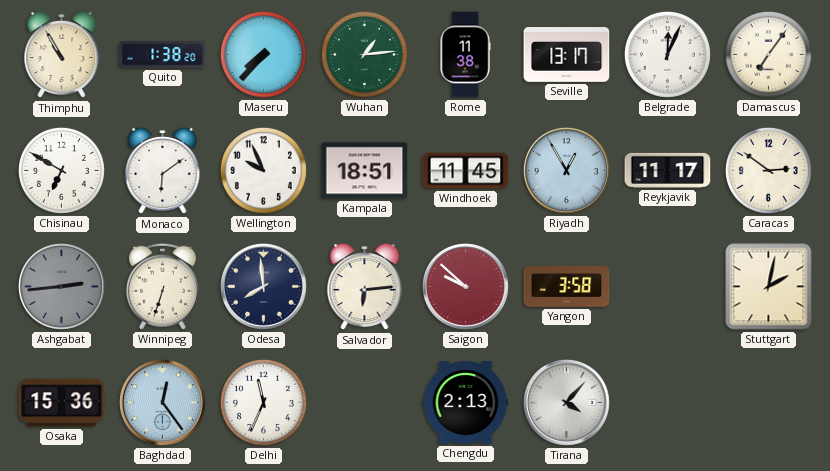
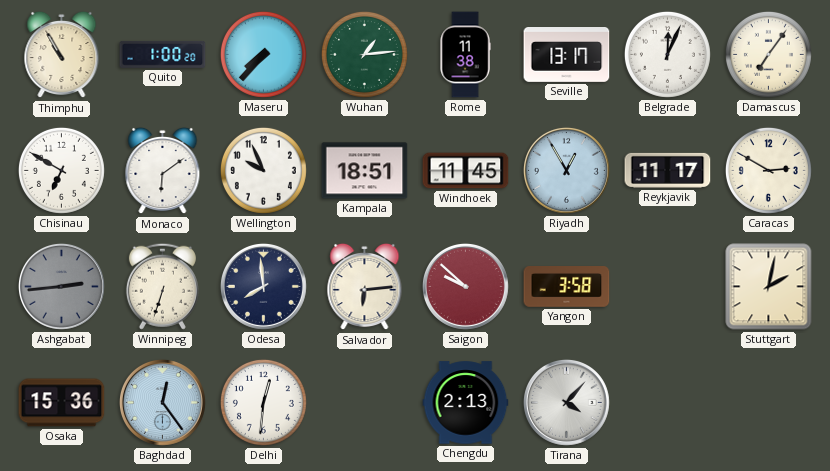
Quito: 1:38 -> 1:00 (163, 54)
Caracas: 2:51 -> 2:50 (768, 170)
Delhi: 11:34 -> 12:31 (263, 402)
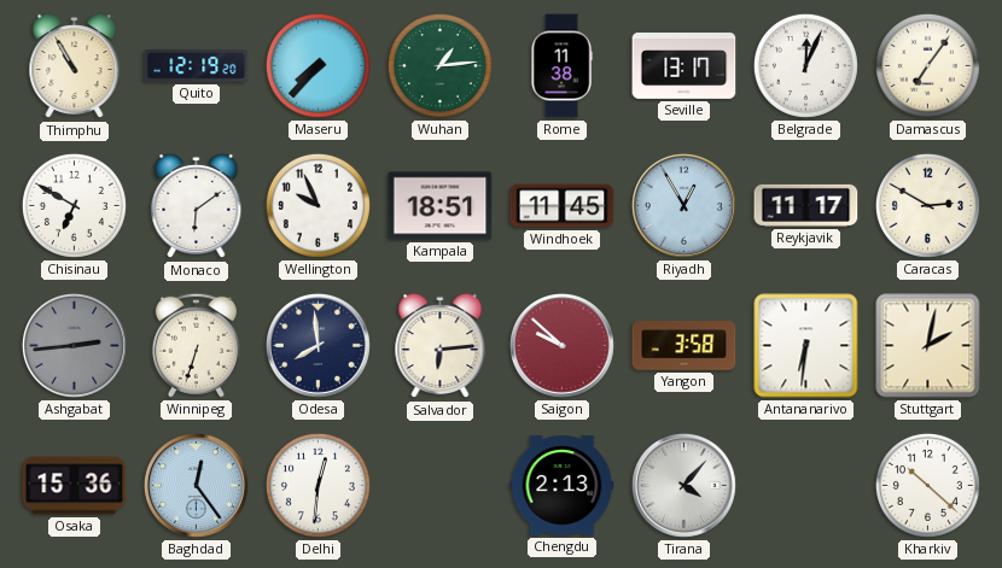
Quito: 1:00 -> 12:19 (197, 65)
Antananarivo: none -> 6:31 (806, 346)
Kharkiv: none -> 10:22 (927, 485)
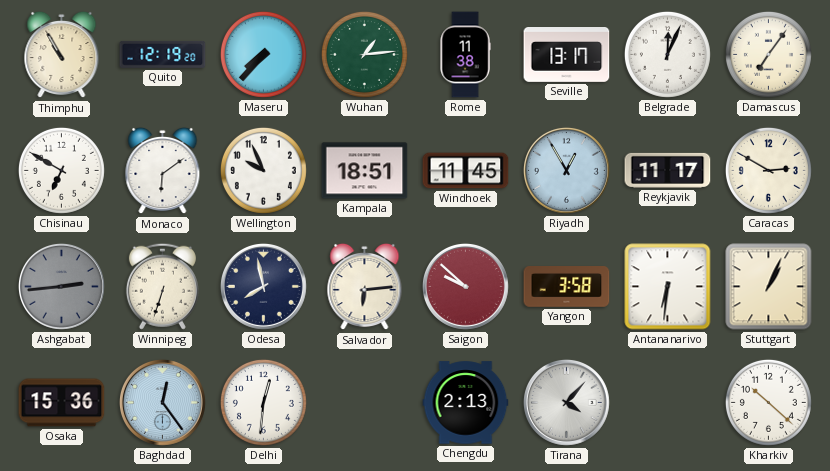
Odesa: 7:59 -> 7:58 (263, 286)
Stuttgart: 2:02 -> 1:04 (769, 287)
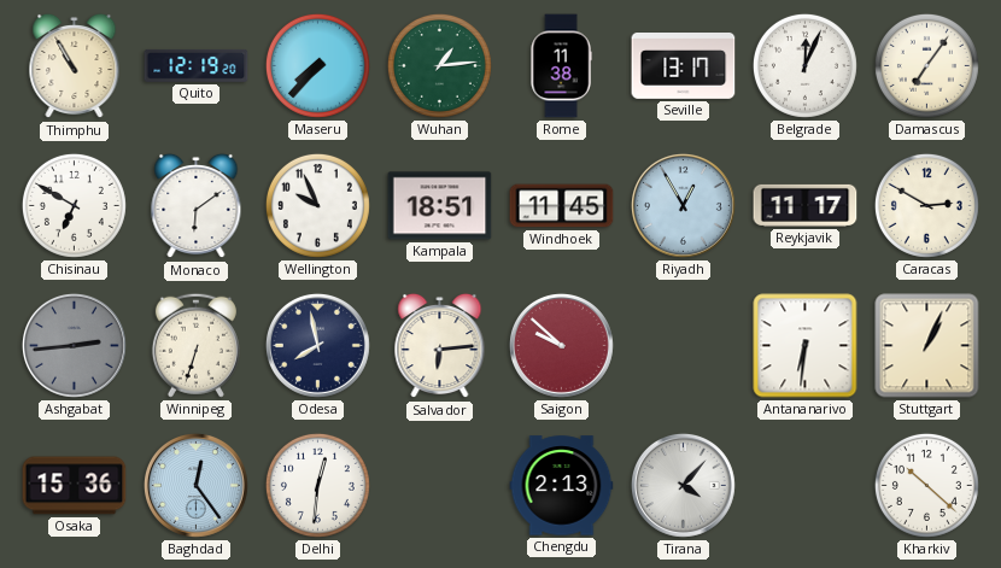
Yangon: 3:58 -> none (567, 287)
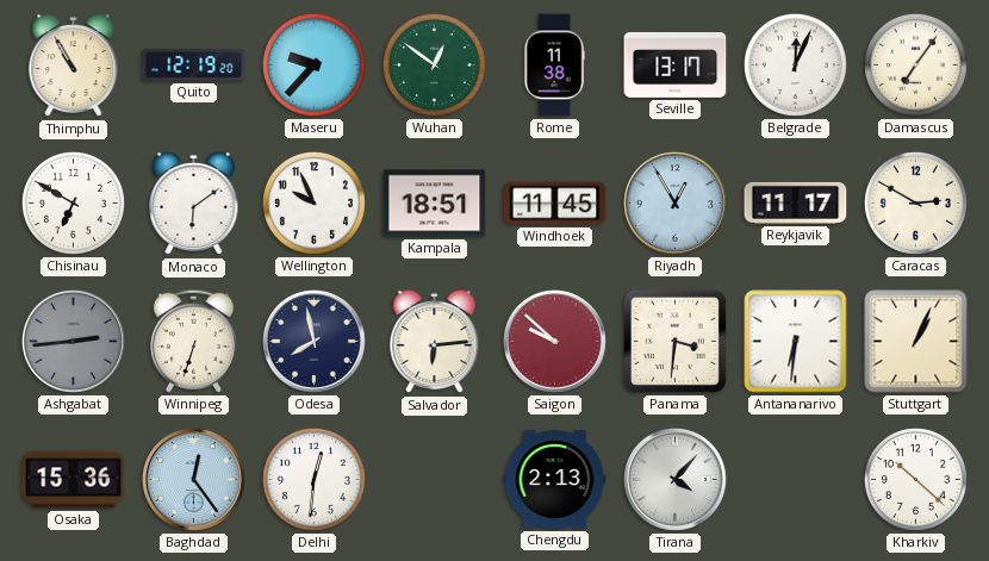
Maseru: 7:37 -> 9:37 (313, 64)
Wuhan: 1:14 -> 12:51 (434, 64)
Panama: none -> 3:31 (674, 341)
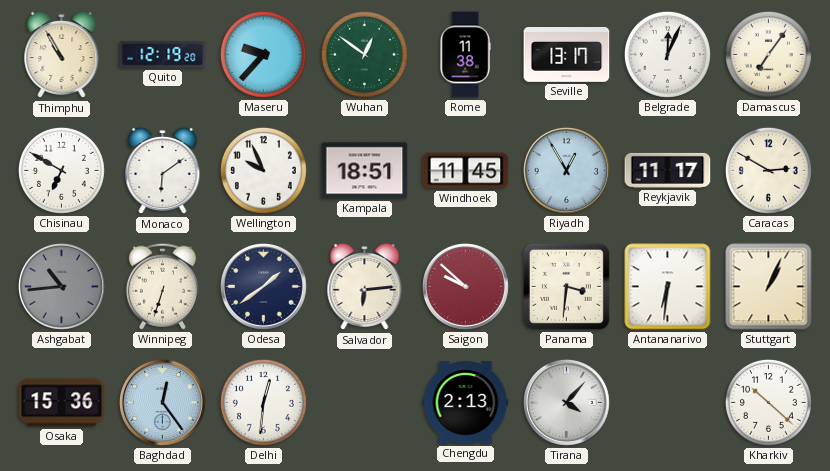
Ashgabat: 2:44 -> 10:44 (61, 286)
Odesa: 7:58 -> 1:39 (263, 286)
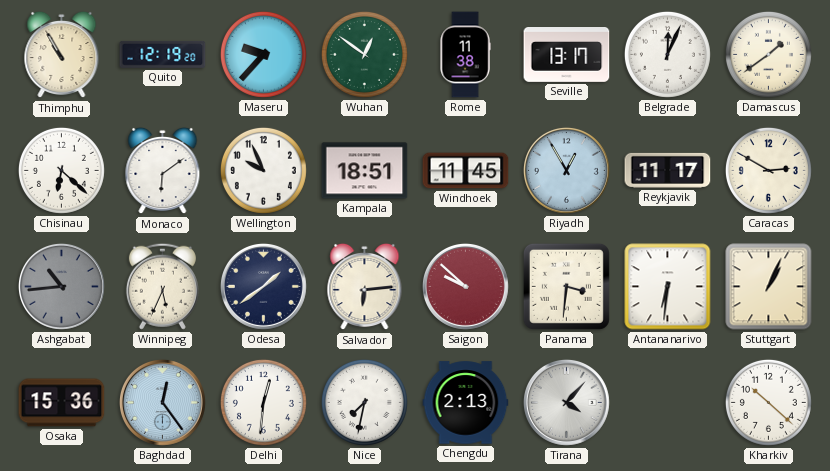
Damascus: 7:06 -> 1:39 (768, 54)
Chisinau: 6:50 -> 6:22 (61, 170)
Winnipeg: 6:33 -> 5:34 (162, 286)
Nice: none -> 7:32 (364, 402)
